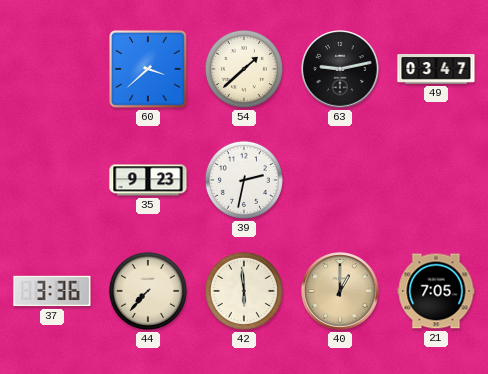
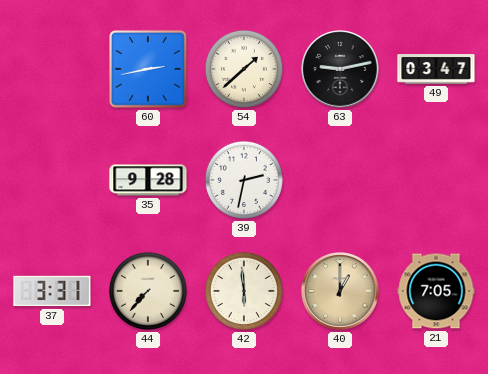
60: 3:38 -> 2:43 (149, 70)
35: 9:23 -> 9:28 (148, 180)
37: 3:36 -> 3:31 (52, 291)
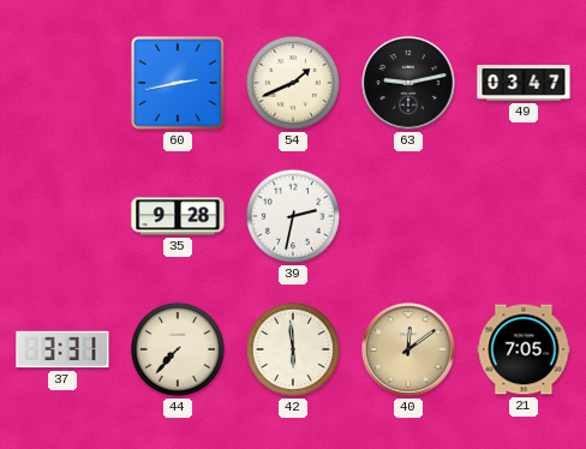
54: 1:38 -> 1:41 (293, 83)
40: 1:00 -> 12:09 (408, 349)
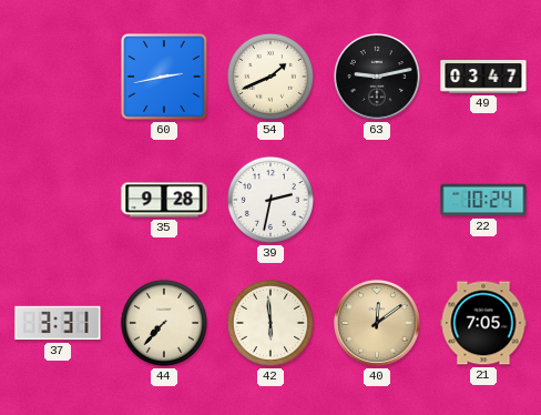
22: none -> 10:24 (483, 200)
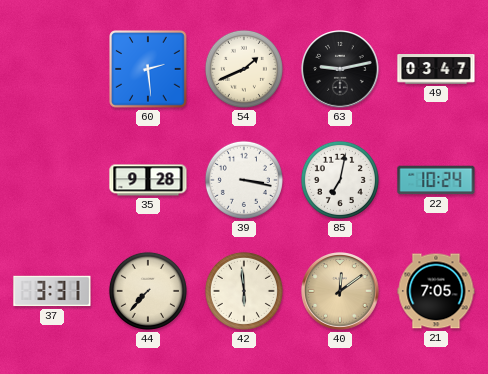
60: 2:43 -> 2:29 (149, 70)
39: 2:32 -> 3:17 (244, 180)
85: none -> 7:02 (340, 180)
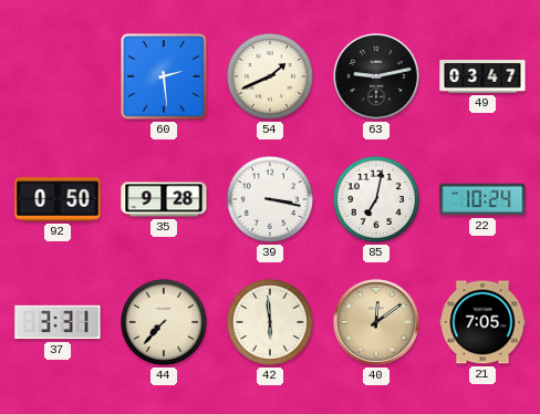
92: none -> 0:50 (58, 199)
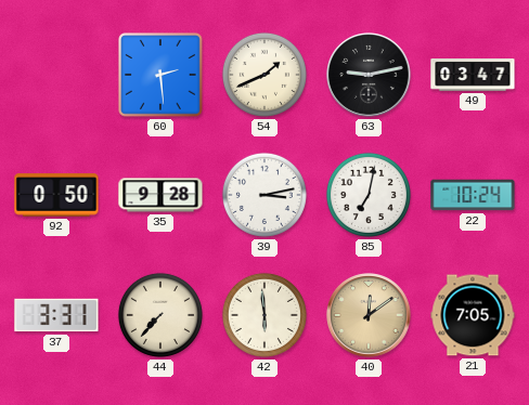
39: 3:17 -> 3:13 (264, 195)
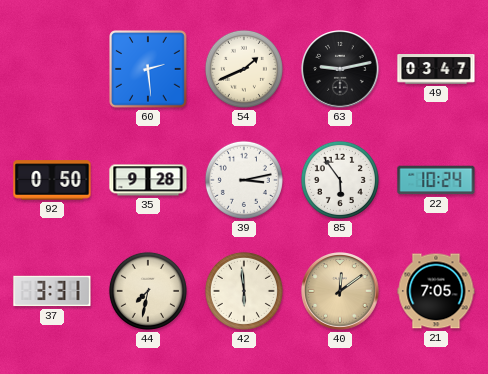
85: 7:02 -> 5:54 (340, 180)
44: 7:37 -> 7:32 (148, 291)
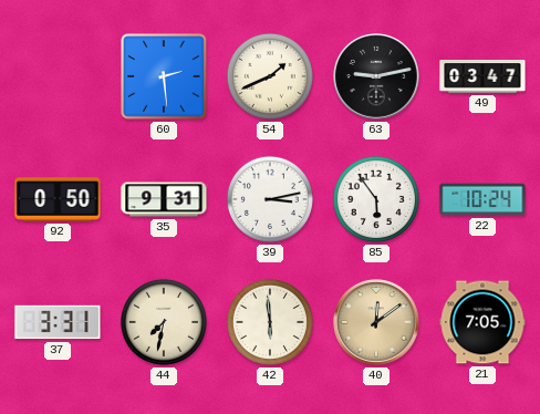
35: 9:28 -> 9:31 (164, 199)
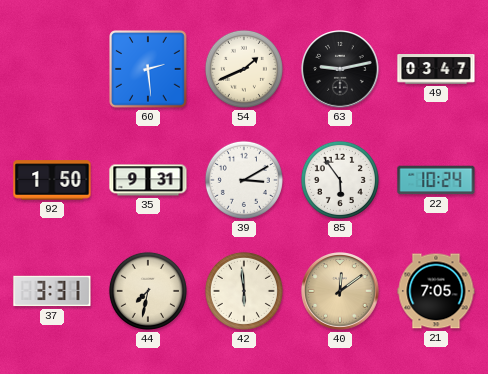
92: 0:50 -> 1:50 (52, 180)
39: 3:13 -> 3:10 (244, 180)
